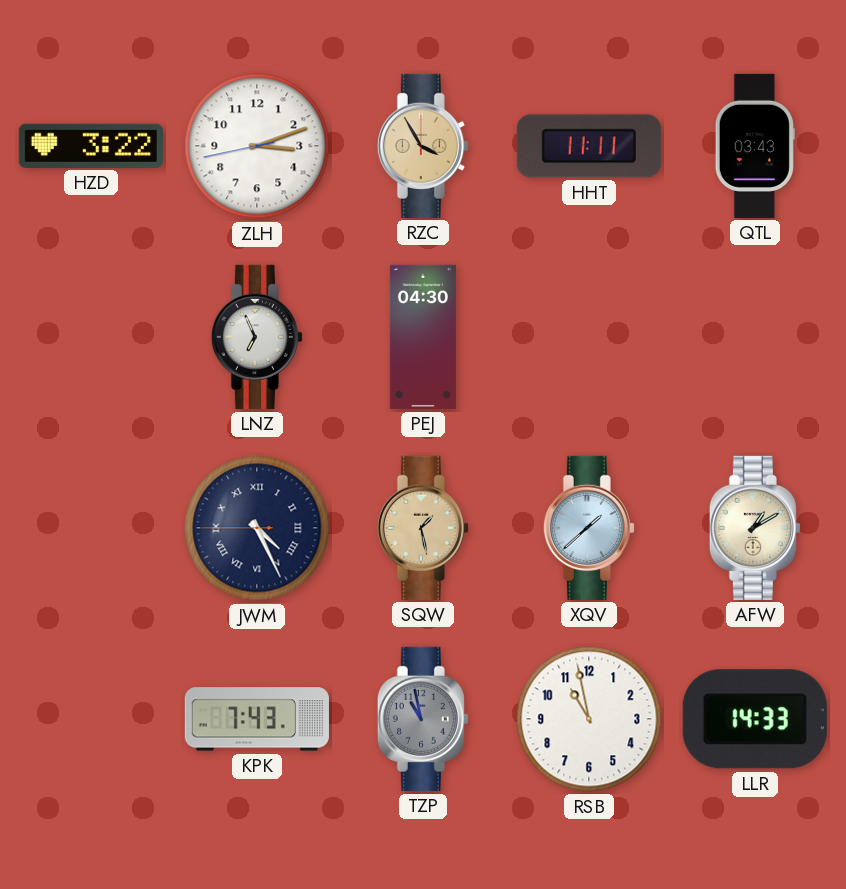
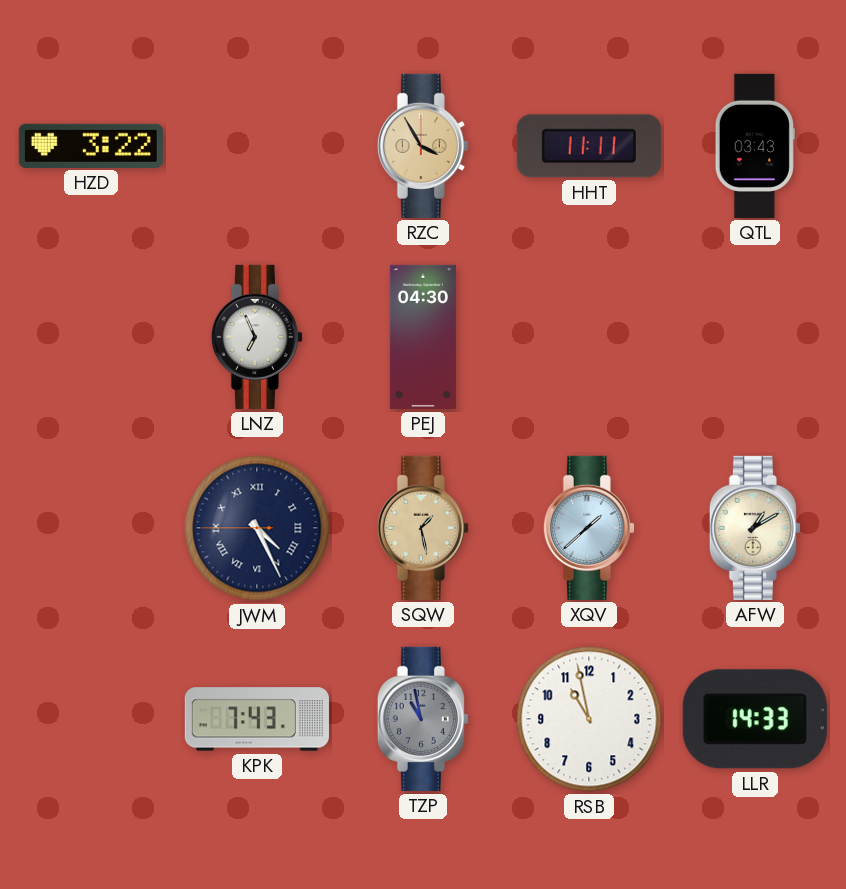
ZLH: 3:11 -> none (257, 146)
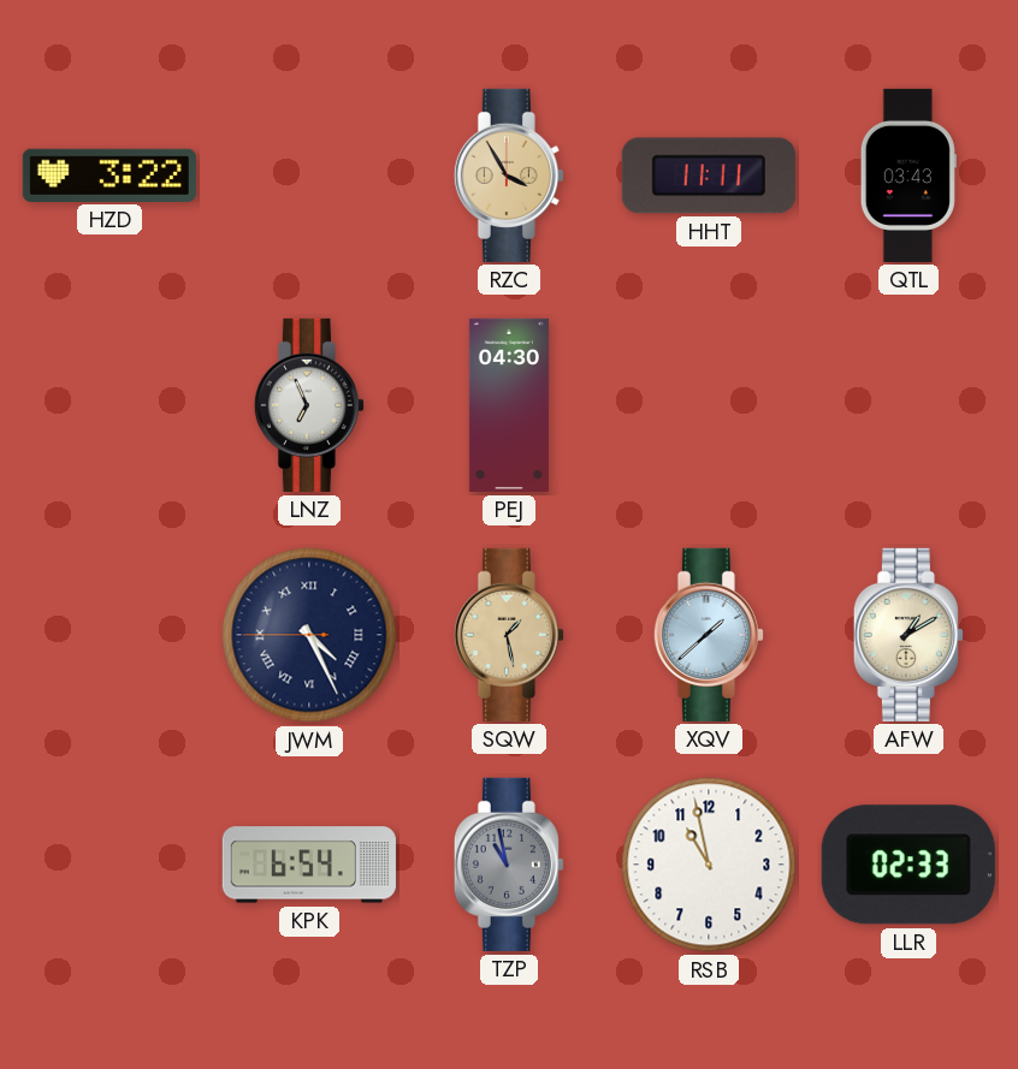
KPK: 7:43 -> 6:54 (309, 865)
LLR: 14:33 -> 02:33 (908, 865)
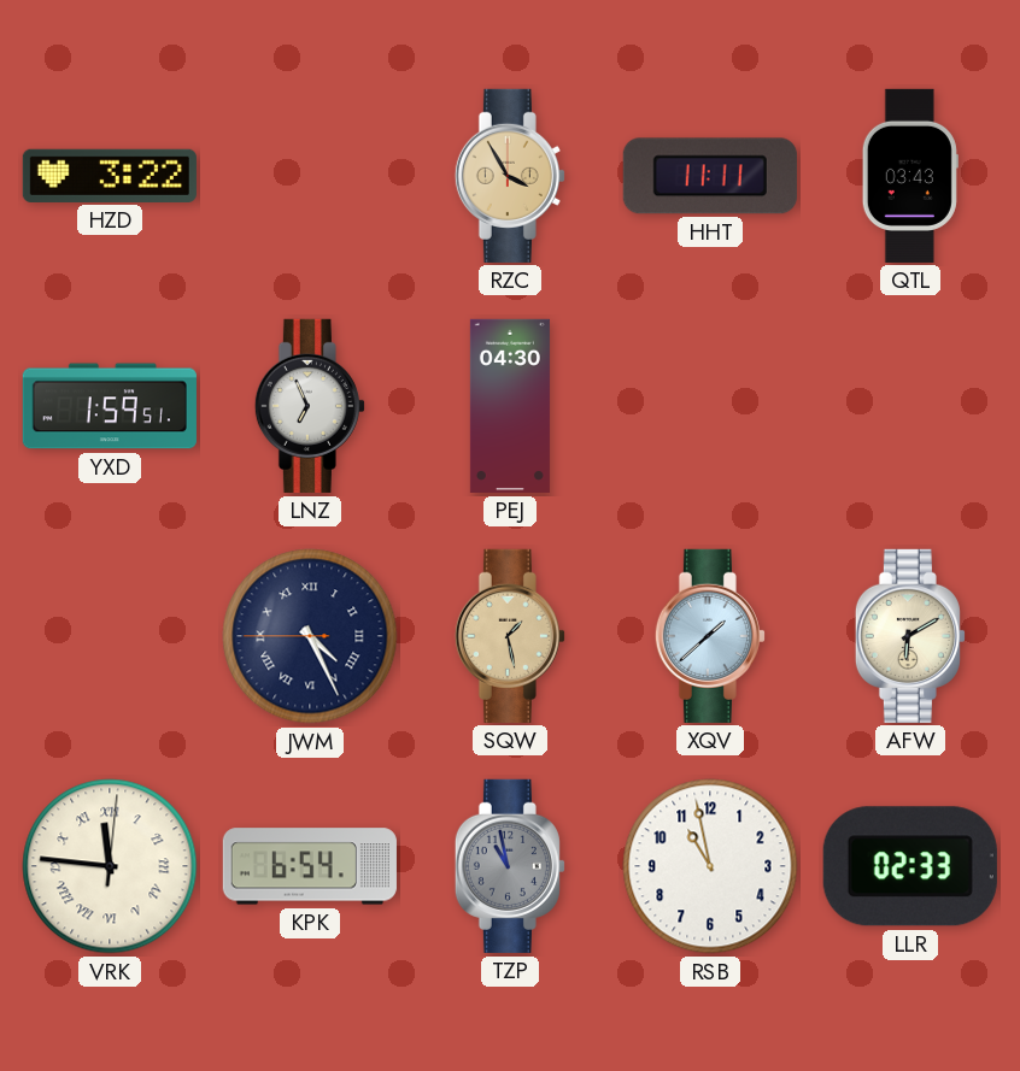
YXD: none -> 1:59 (110, 406)
AFW: 1:10 -> 6:10 (910, 636)
VRK: none -> 11:46 (110, 866)
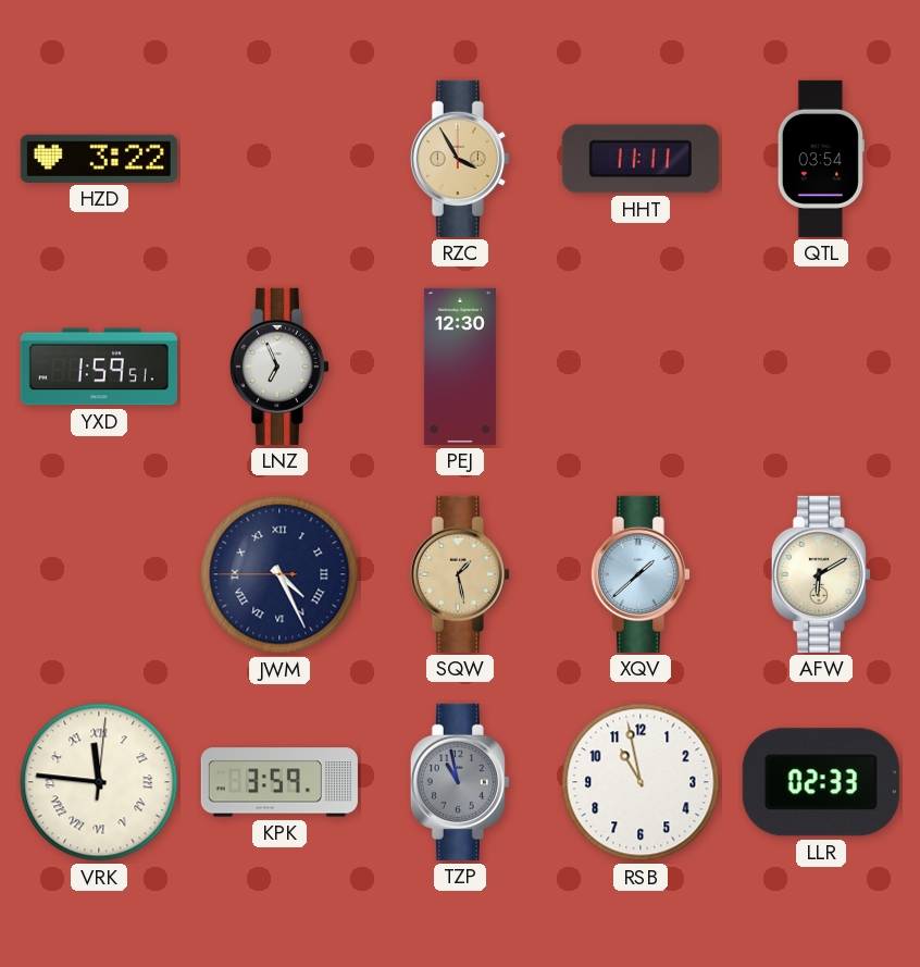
QTL: 03:43 -> 03:54 (821, 159)
PEJ: 04:30 -> 12:30 (460, 367)
KPK: 6:54 -> 3:59 (279, 782)
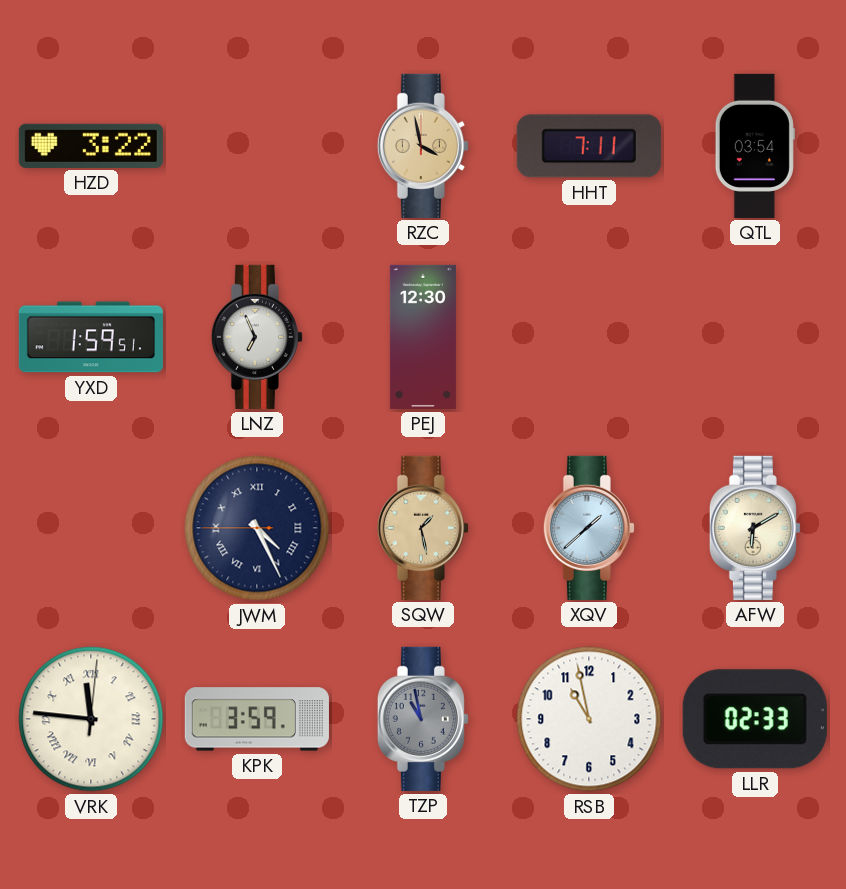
RZC: 3:55 -> 3:58 (423, 146)
HHT: 11:11 -> 7:11 (589, 146)
